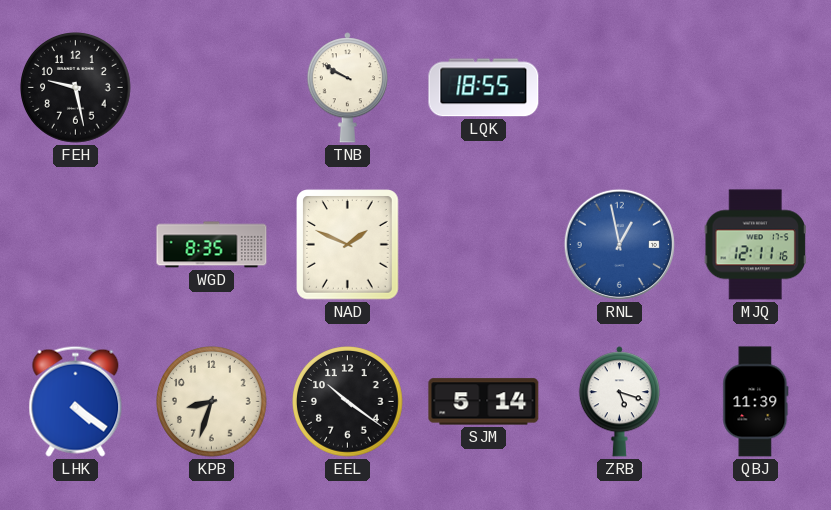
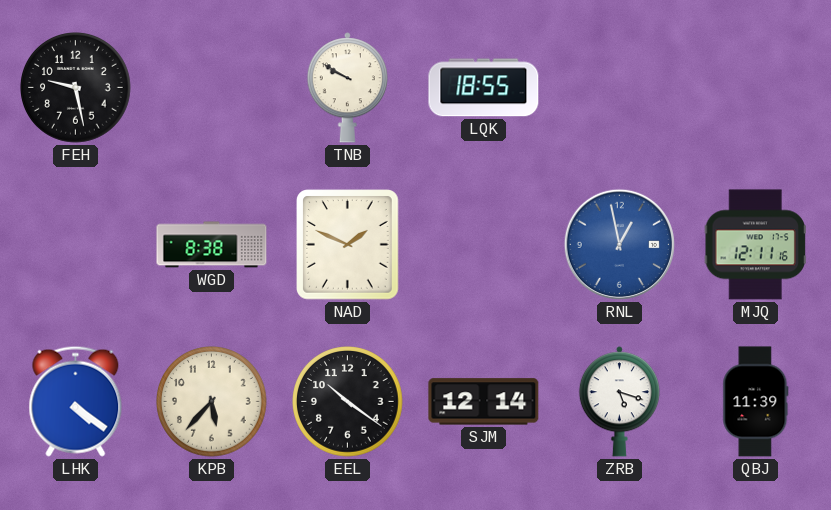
WGD: 8:35 -> 8:38 (212, 245)
KPB: 8:33 -> 5:37 (212, 402)
SJM: 5:14 -> 12:14 (484, 402)
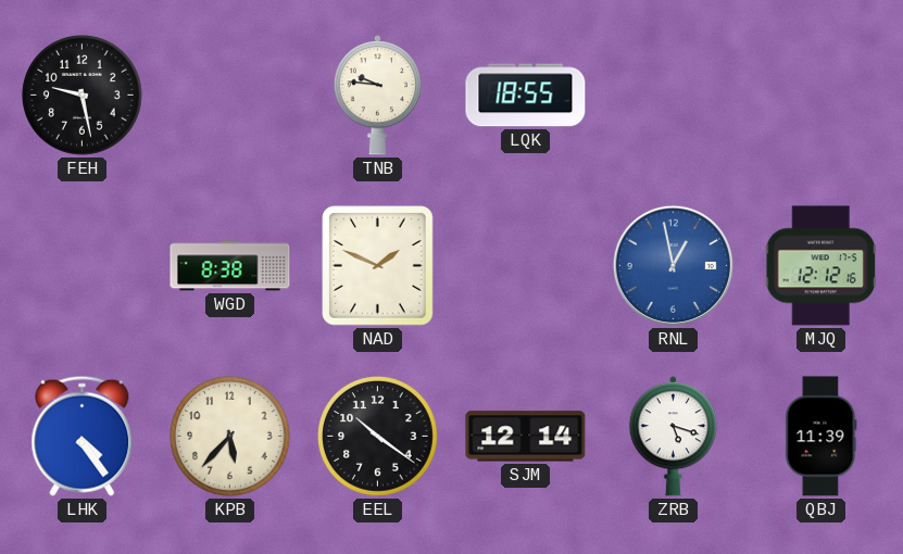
TNB: 9:50 -> 9:46 (377, 96)
MJQ: 12:11 -> 12:12 (820, 266)
LHK: 4:21 -> 4:24 (83, 436)
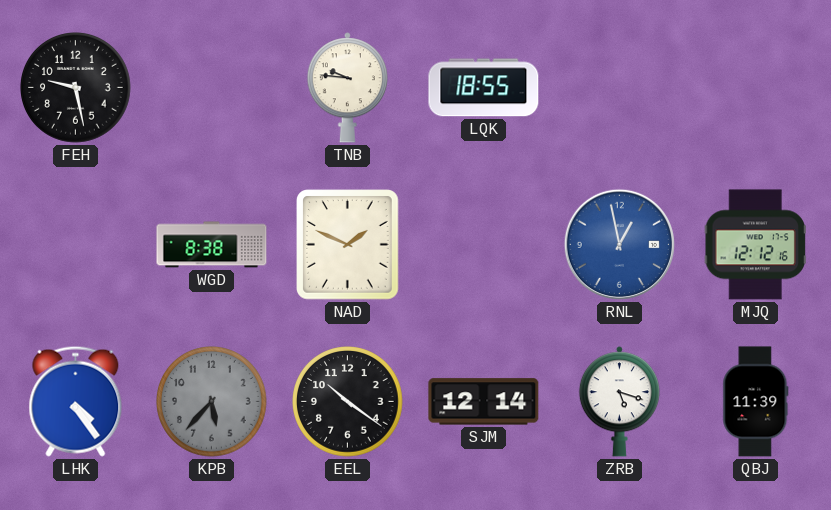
KPB dial: cream -> grey (212, 402)
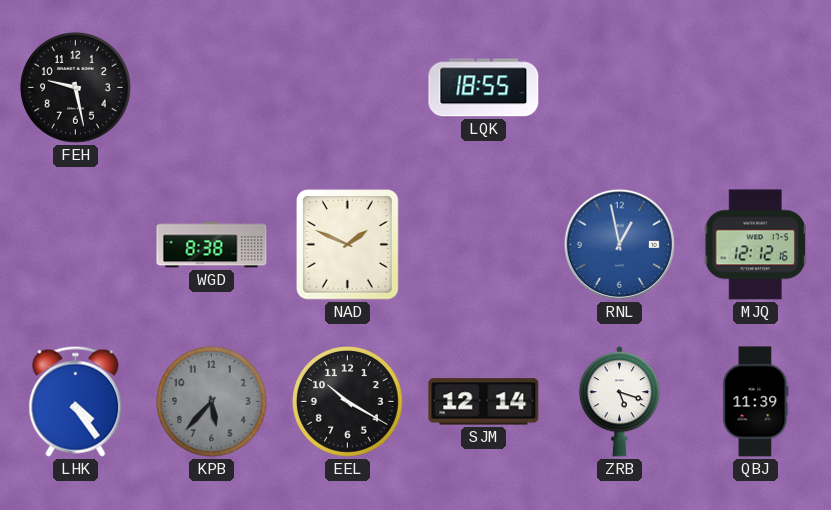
TNB: 9:46 -> none (347, 88)
EEL: 10:21 -> 10:20 (348, 402)
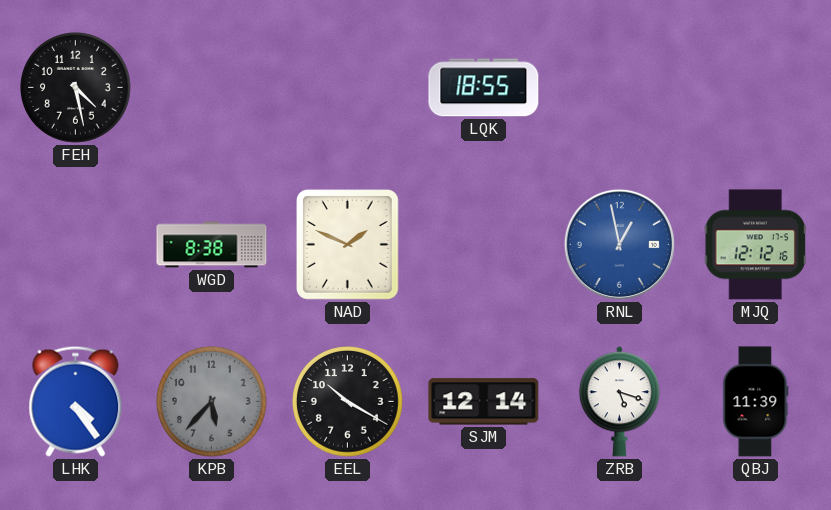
FEH: 9:28 -> 4:28 (76, 88)
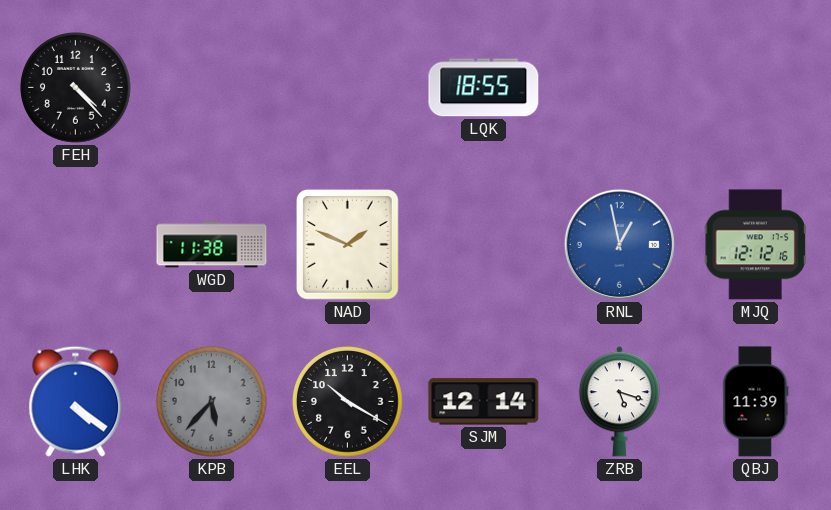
FEH: 4:28 -> 4:23 (76, 88)
WGD: 8:38 -> 11:38 (212, 245)
LHK: 4:24 -> 4:21 (76, 401)
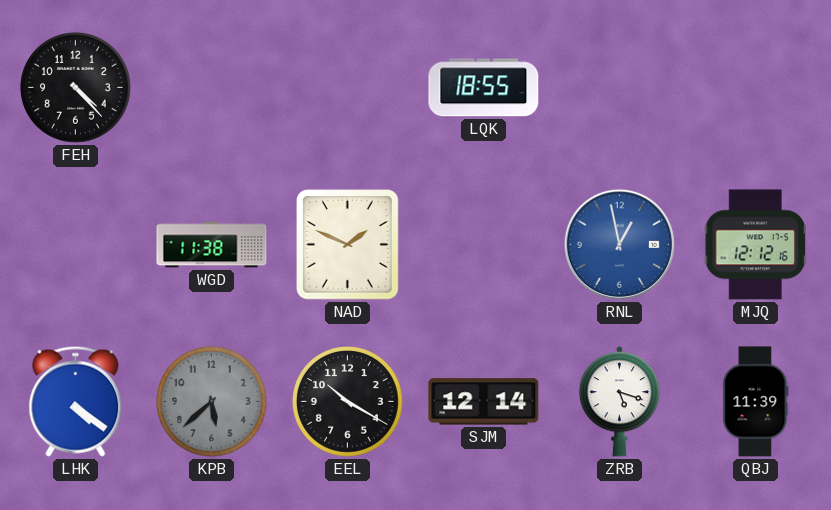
KPB: 5:37 -> 5:38 (212, 402)
